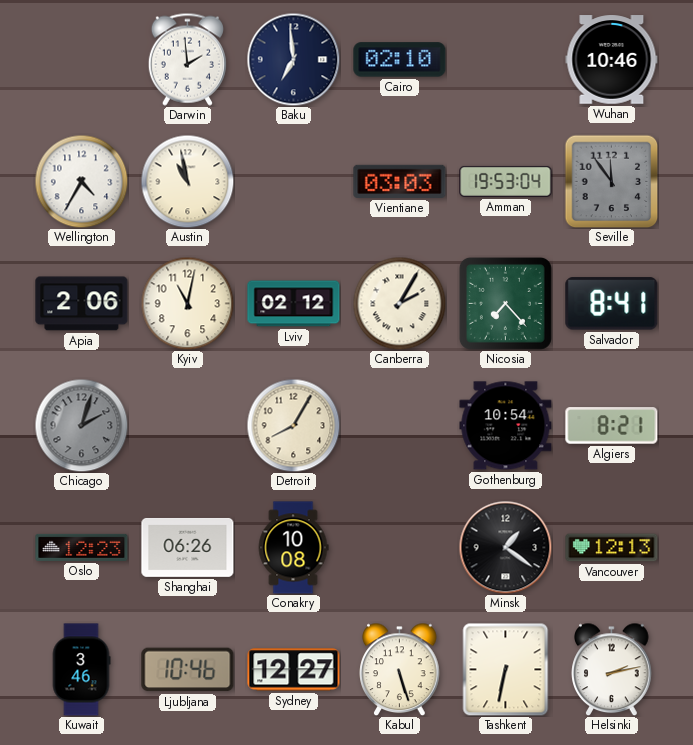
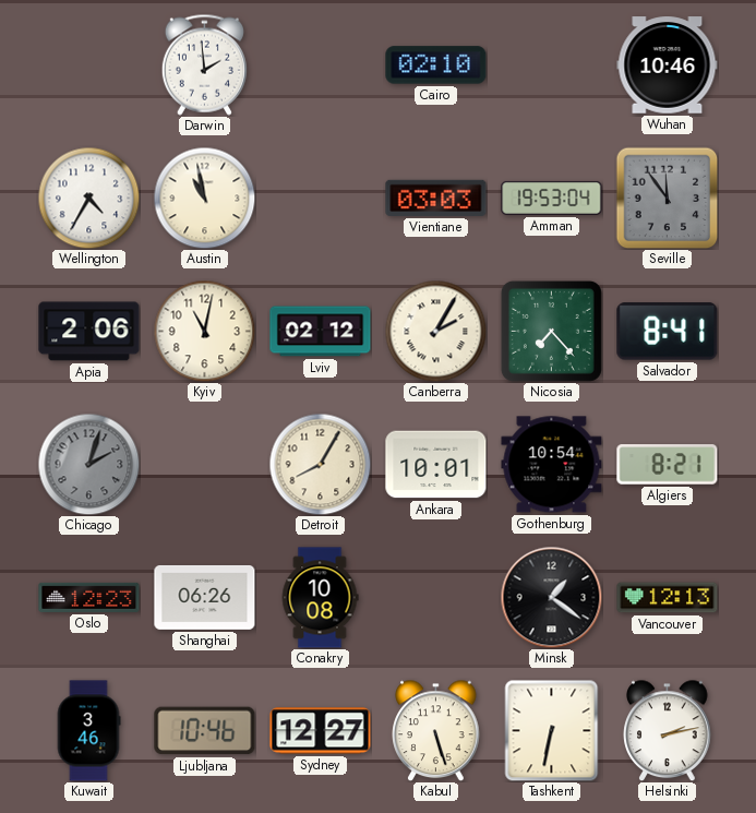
Baku: 6:59 -> none (293, 59)
Ankara: none -> 10:01 (436, 465)
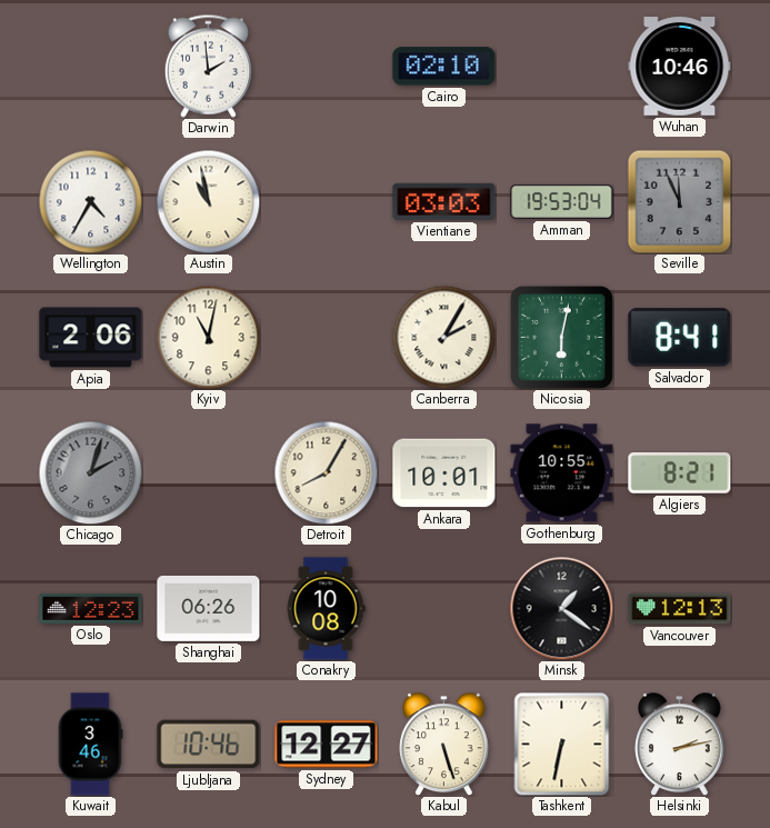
Seville: 11:54 -> 11:56 (679, 201)
Lviv: 02:12 -> none (321, 332)
Nicosia: 7:23 -> 6:02 (561, 337)
Gothenburg: 10:54 -> 10:55 (562, 473)
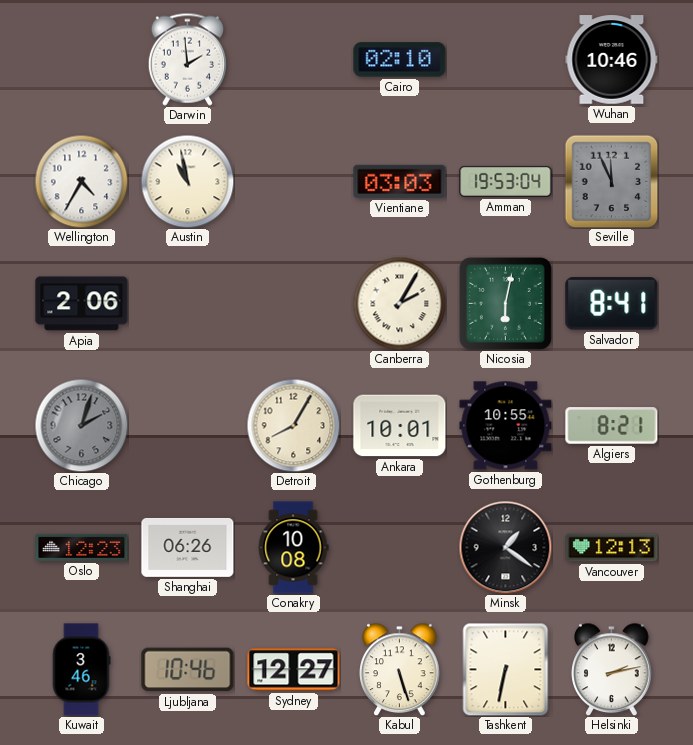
Kyiv: 11:02 -> none (208, 337)
